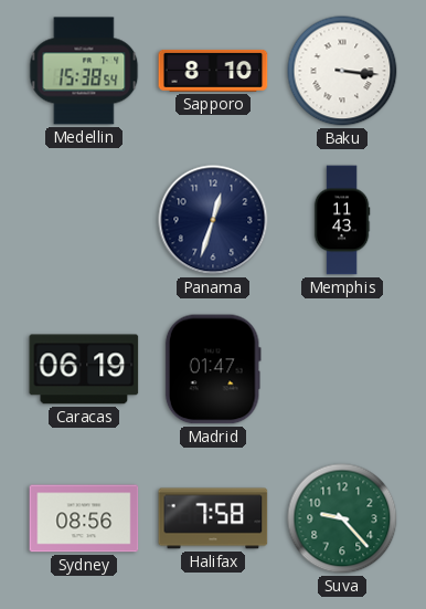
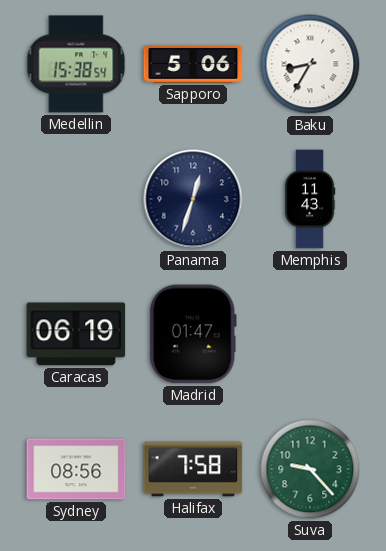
Sapporo: 8:10 -> 5:06 (193, 64)
Baku: 3:16 -> 8:35 (310, 64)
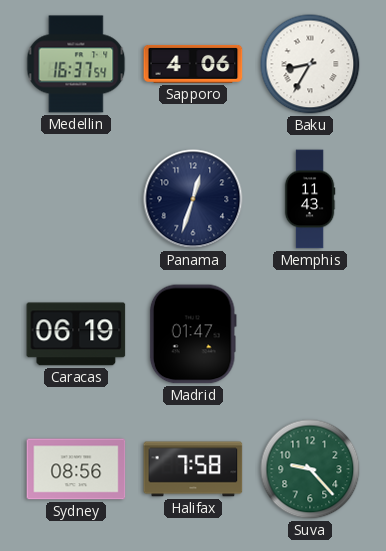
Medellin: 15:38 -> 16:37 (76, 64)
Sapporo: 5:06 -> 4:06 (193, 64)
